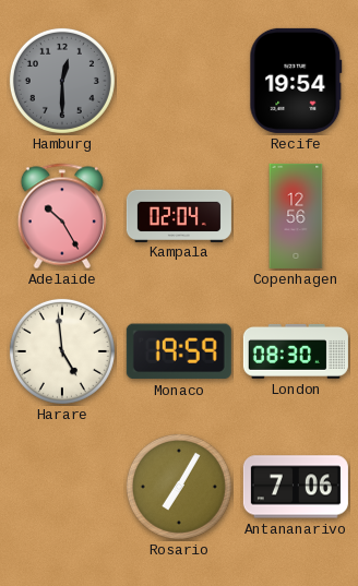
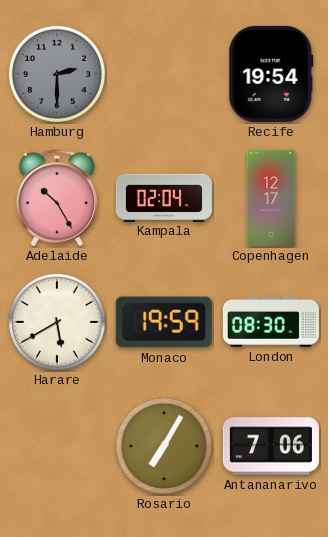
Hamburg: 12:30 -> 2:30 (57, 74)
Copenhagen: 12:56 -> 12:17 (271, 198)
Harare: 4:59 -> 5:40 (57, 322)
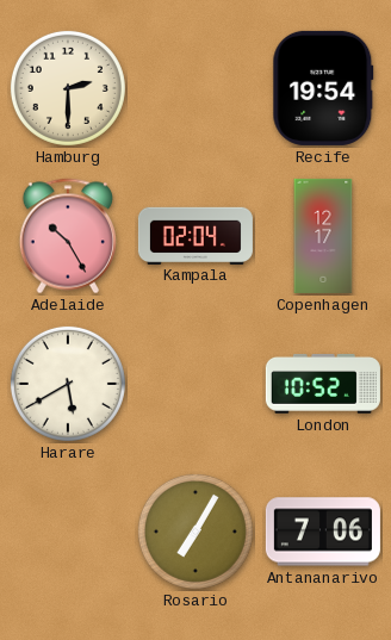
Hamburg dial: grey -> cream (68, 88)
Monaco: 19:59 -> none (164, 322)
London: 08:30 -> 10:52 (323, 384)
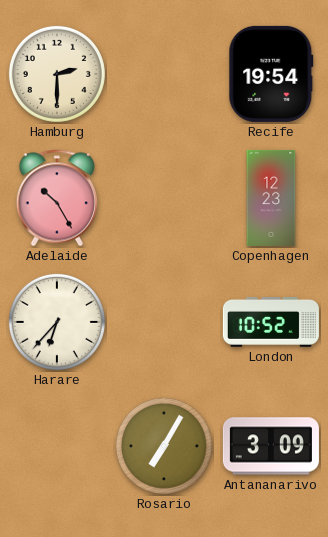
Kampala: 02:04 -> none (195, 235)
Copenhagen: 12:17 -> 12:23 (271, 198)
Harare: 5:40 -> 6:37 (57, 322)
Antananarivo: 7:06 -> 3:09 (271, 446)
